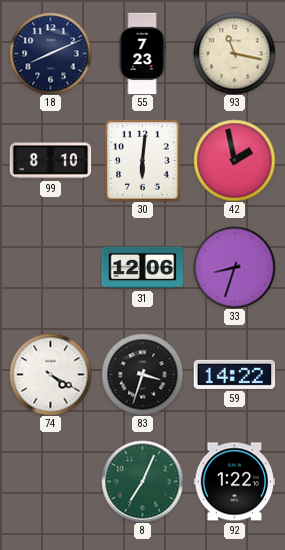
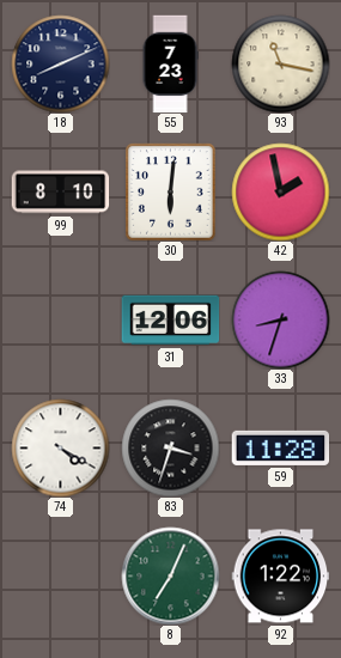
59: 14:22 -> 11:28 (280, 447)
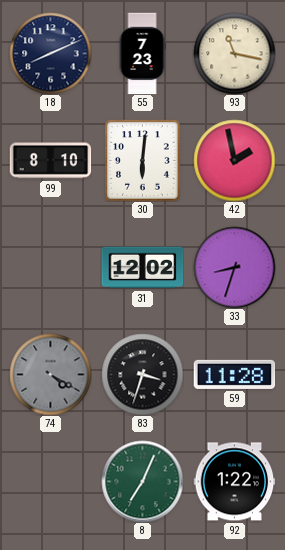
31: 12:06 -> 12:02 (142, 268)
74 dial: white -> grey (50, 374)
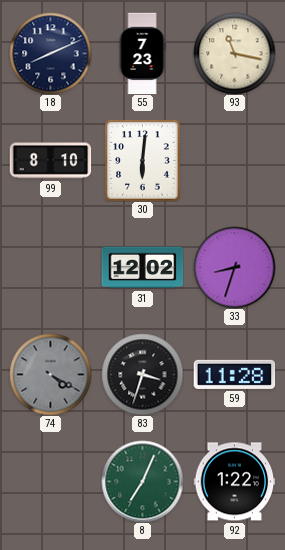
42: 1:58 -> none (234, 160)
